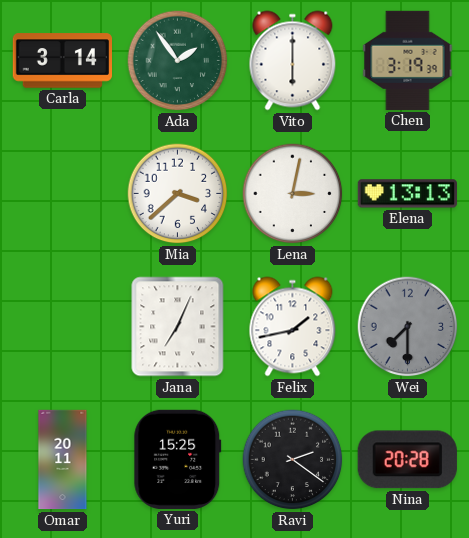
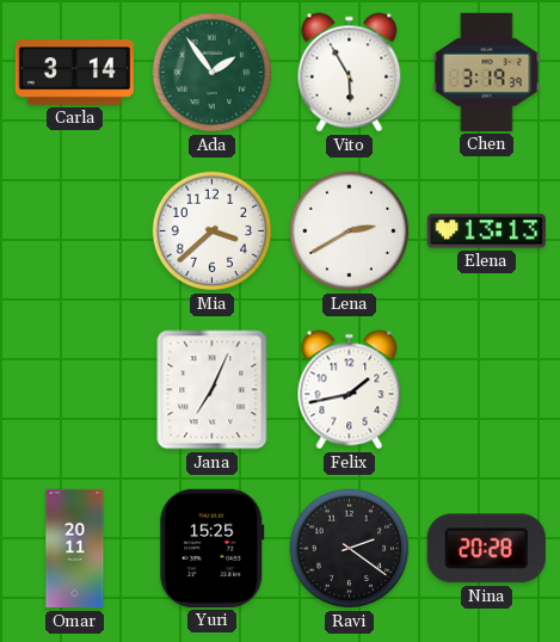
Vito: 6:00 -> 5:55 (350, 73)
Lena: 3:02 -> 2:40 (350, 232)
Wei: 7:30 -> none (408, 327)
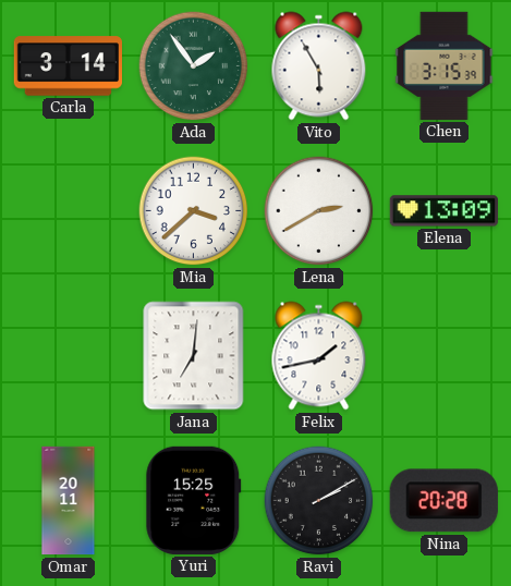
Chen: 3:19 -> 3:15 (445, 65)
Elena: 13:13 -> 13:09 (443, 211)
Jana: 7:04 -> 7:01 (194, 356)
Ravi: 2:21 -> 2:10 (319, 501)
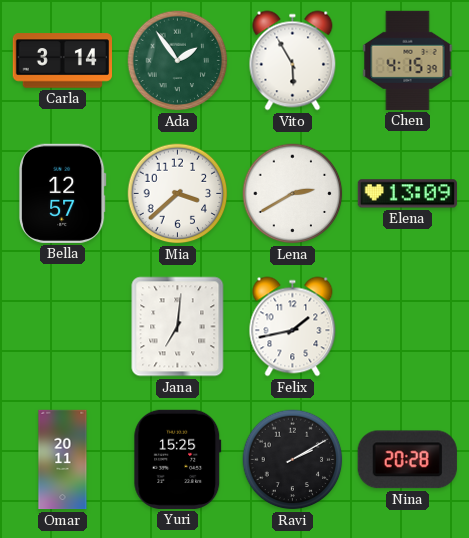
Chen: 3:15 -> 4:15 (408, 60)
Bella: none -> 12:57 (63, 193)
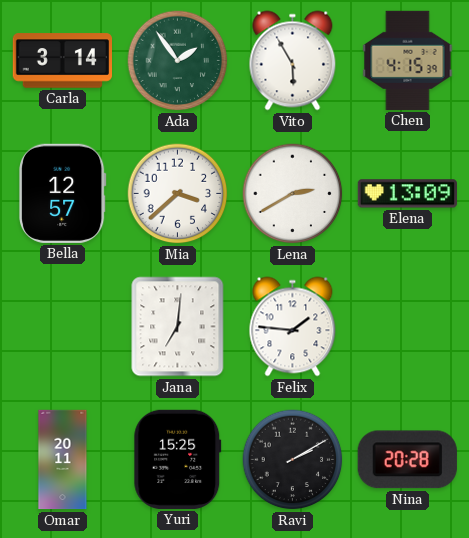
Felix: 1:43 -> 1:46 (293, 327)
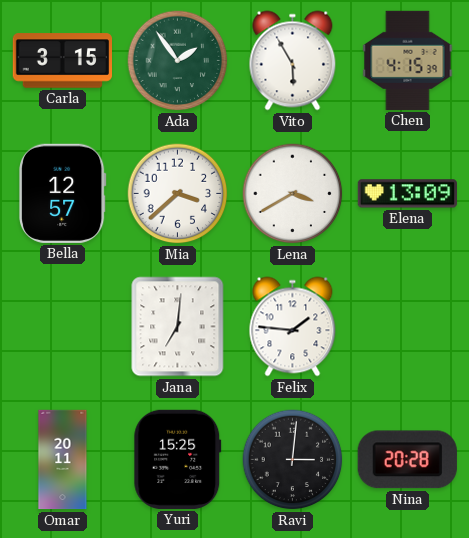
Carla: 3:14 -> 3:15 (62, 61)
Lena: 2:40 -> 3:40 (293, 194)
Ravi: 2:10 -> 3:01 (293, 460)
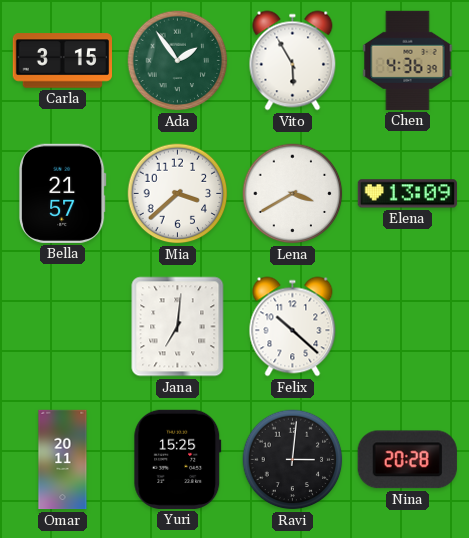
Chen: 4:15 -> 4:36 (408, 60)
Bella: 12:57 -> 21:57 (63, 193)
Felix: 1:46 -> 10:22 (293, 327)
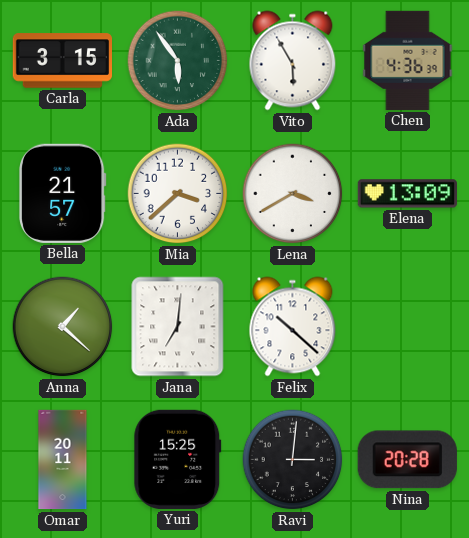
Ada: 1:54 -> 5:54 (178, 61)
Anna: none -> 1:22 (63, 327)
